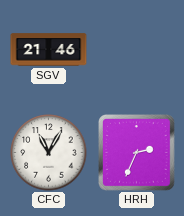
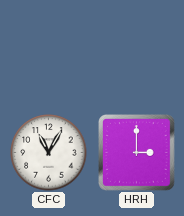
SGV: 21:46 -> none (49, 50)
HRH: 2:34 -> 3:00 (137, 153)
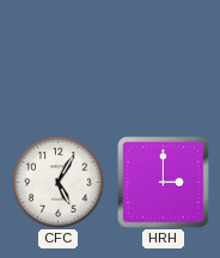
CFC: 11:05 -> 5:05 (59, 183)
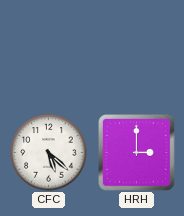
CFC: 5:05 -> 5:22 (49, 153)
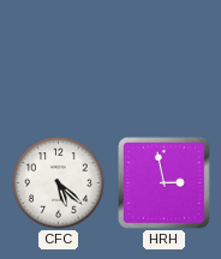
HRH: 3:00 -> 2:58 (165, 183)
